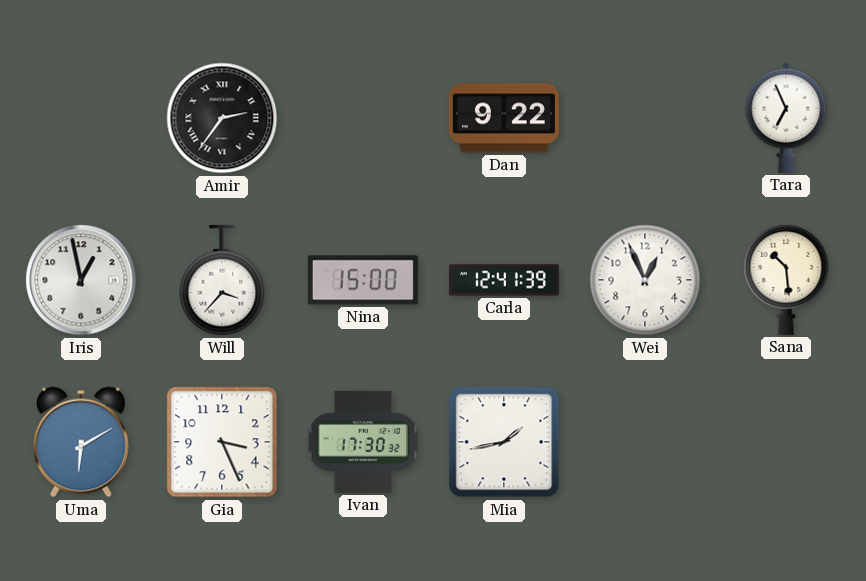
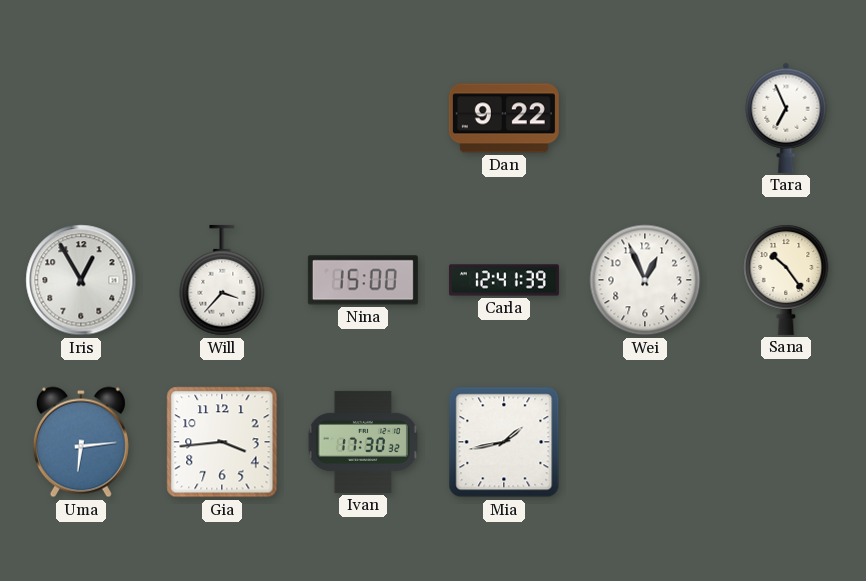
Amir: 2:36 -> none (222, 118)
Iris: 12:58 -> 12:55 (81, 280)
Sana: 10:29 -> 10:24 (786, 280)
Uma: 6:10 -> 6:14 (81, 442)
Gia: 3:26 -> 3:44 (222, 442)
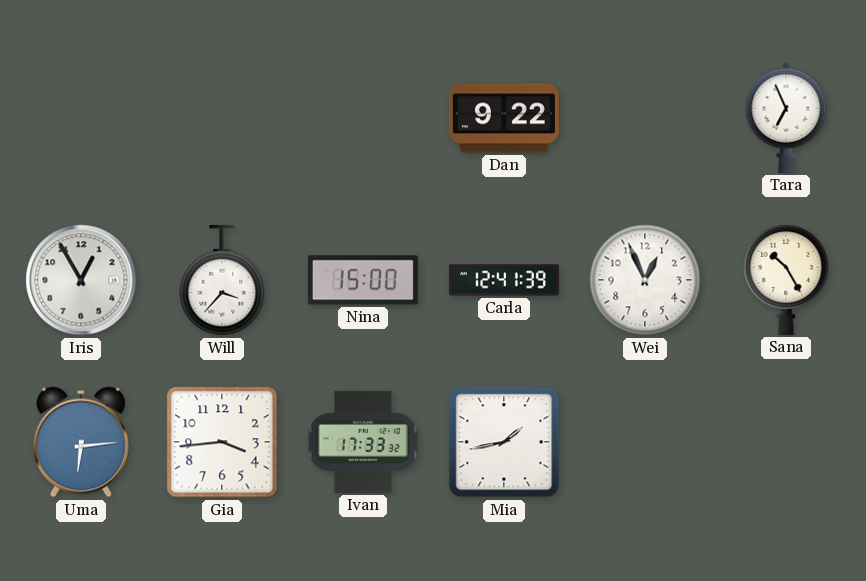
Sana: 10:24 -> 10:25 (786, 280)
Ivan: 17:30 -> 17:33 (363, 442)
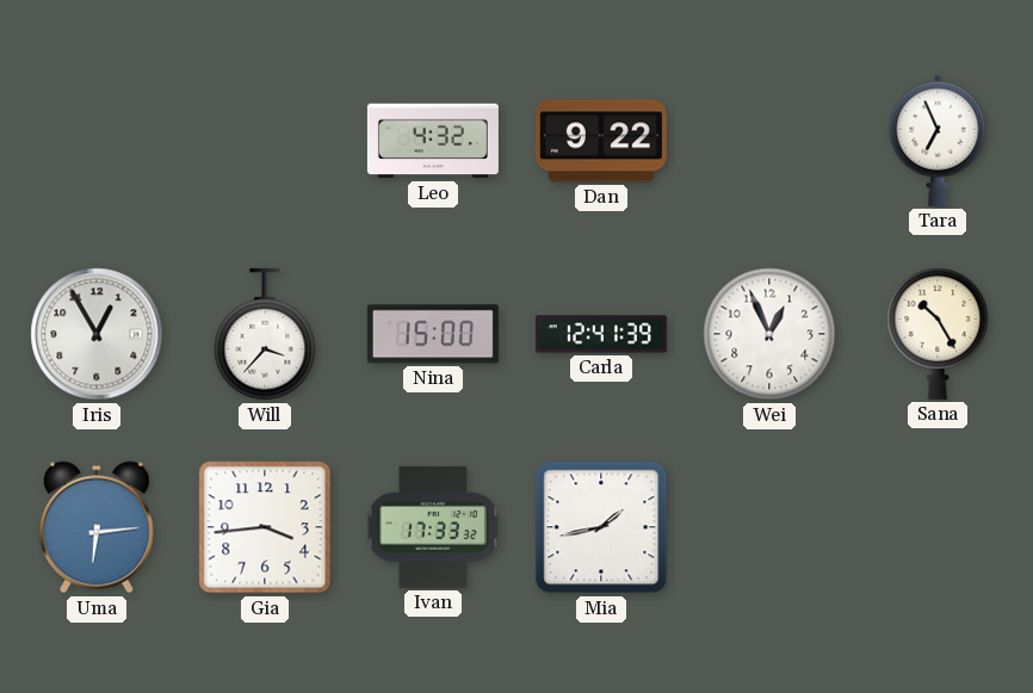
Leo: none -> 4:32 (433, 141)
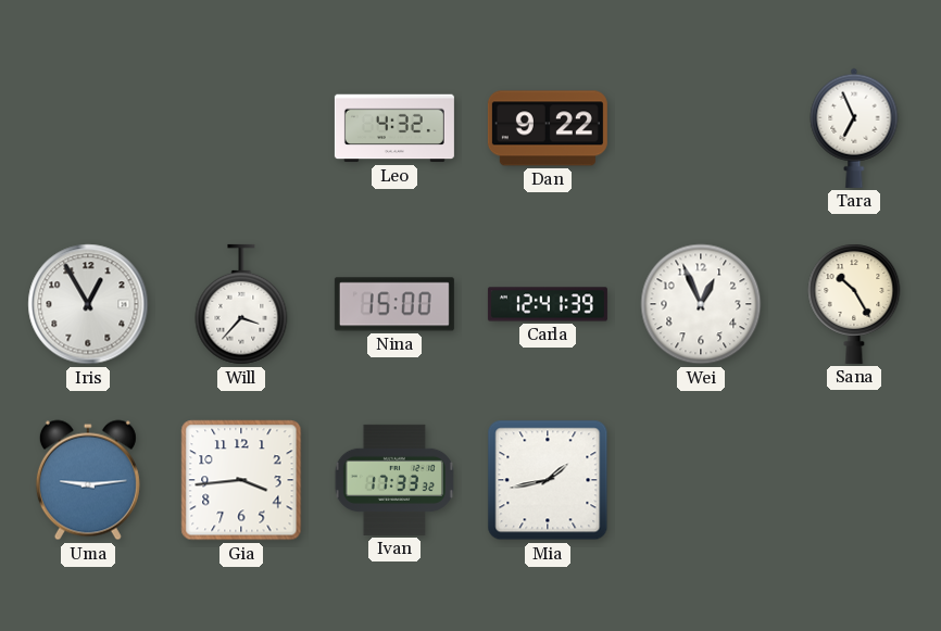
Uma: 6:14 -> 9:14 (88, 480)
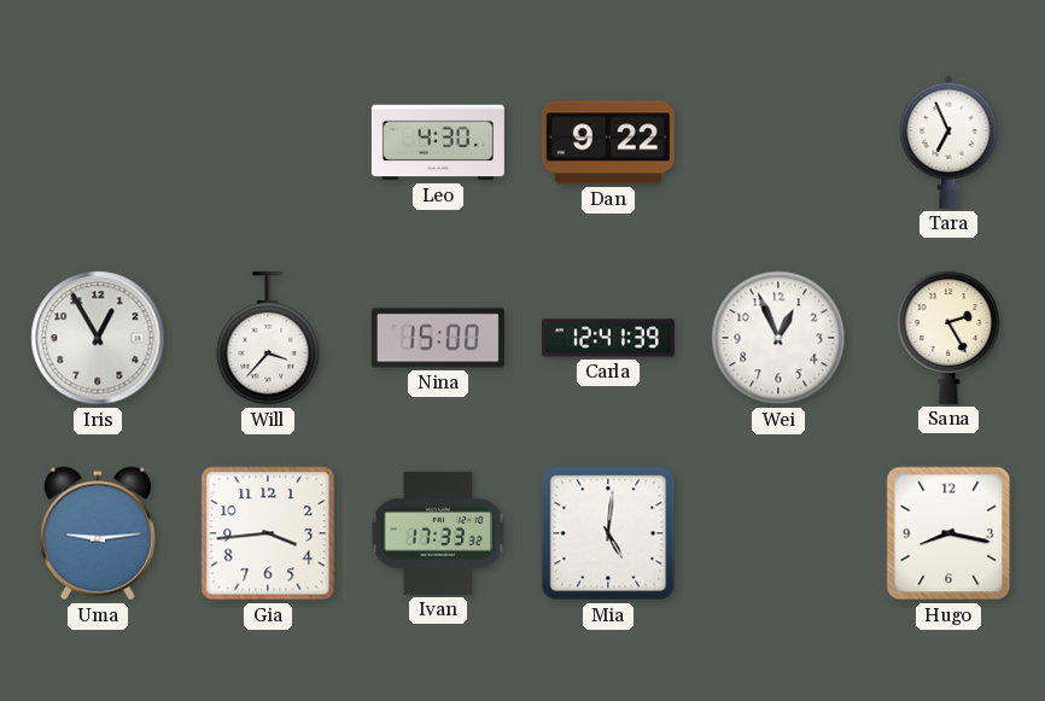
Leo: 4:32 -> 4:30 (438, 142)
Sana: 10:25 -> 2:25 (948, 338)
Mia: 1:43 -> 5:01 (608, 533)
Hugo: none -> 8:17 (948, 533)
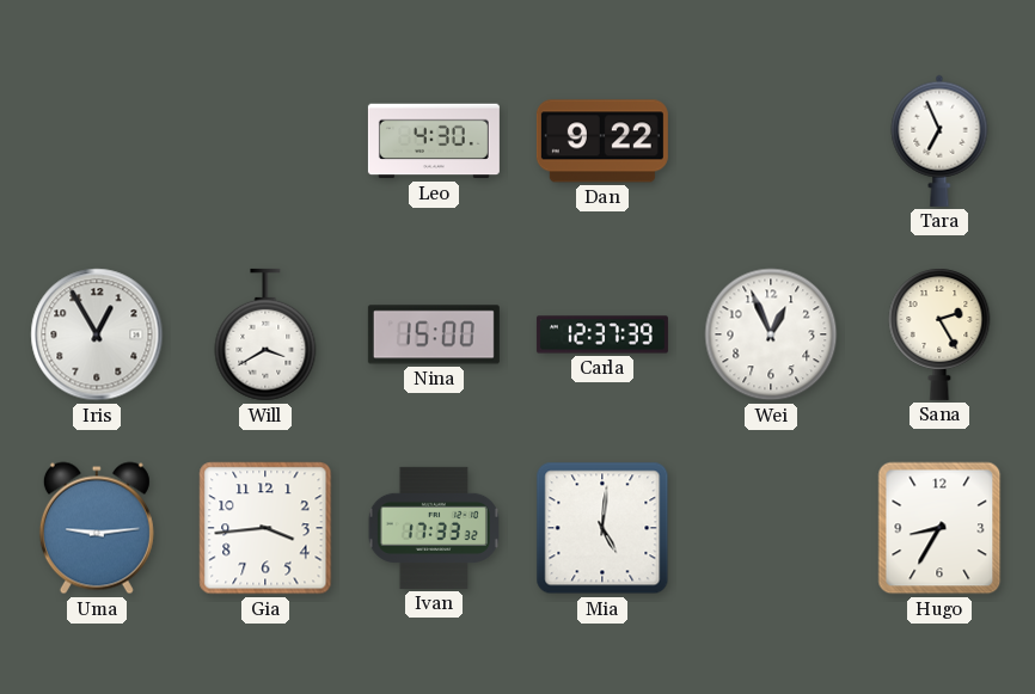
Will: 3:37 -> 3:40 (265, 334)
Carla: 12:41 -> 12:37 (602, 334)
Hugo: 8:17 -> 8:35 (939, 528)
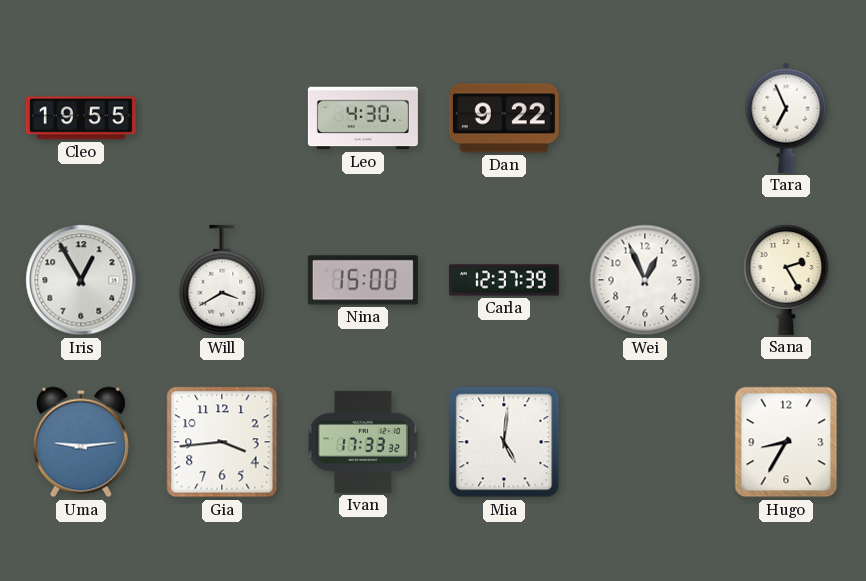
Cleo: none -> 19:55 (81, 118)
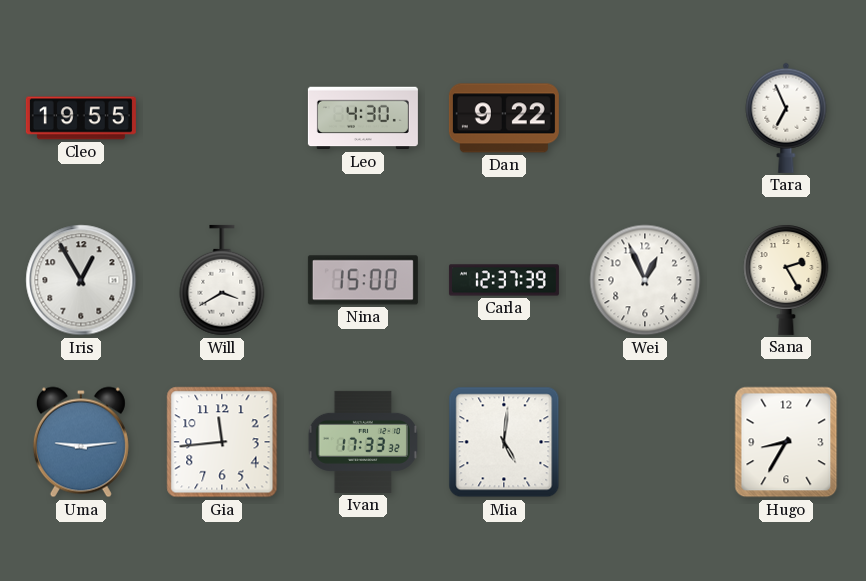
Gia: 3:44 -> 11:44 (222, 442)
